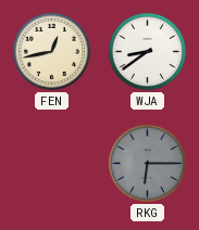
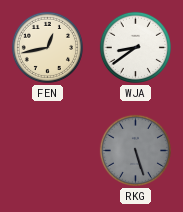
RKG: 6:15 -> 5:27 (135, 150)
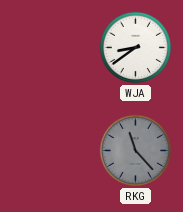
FEN: 12:43 -> none (47, 47)
RKG: 5:27 -> 11:23 (135, 150)
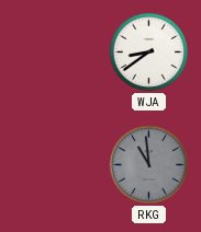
RKG: 11:23 -> 10:59 (148, 164)
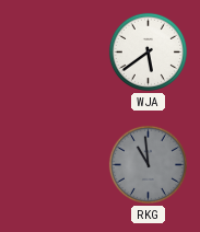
WJA: 8:39 -> 5:39 (148, 51)
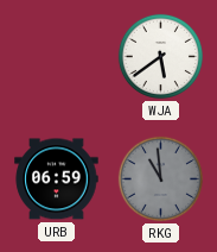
URB: none -> 06:59 (57, 179)
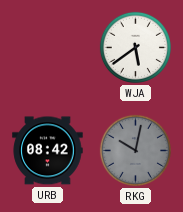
URB: 06:59 -> 08:42 (48, 151)
RKG: 10:59 -> 10:02 (135, 150)
